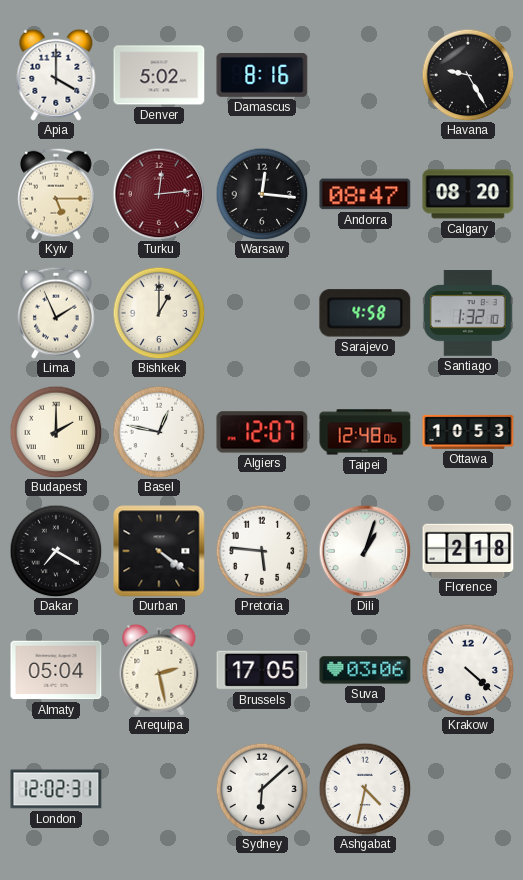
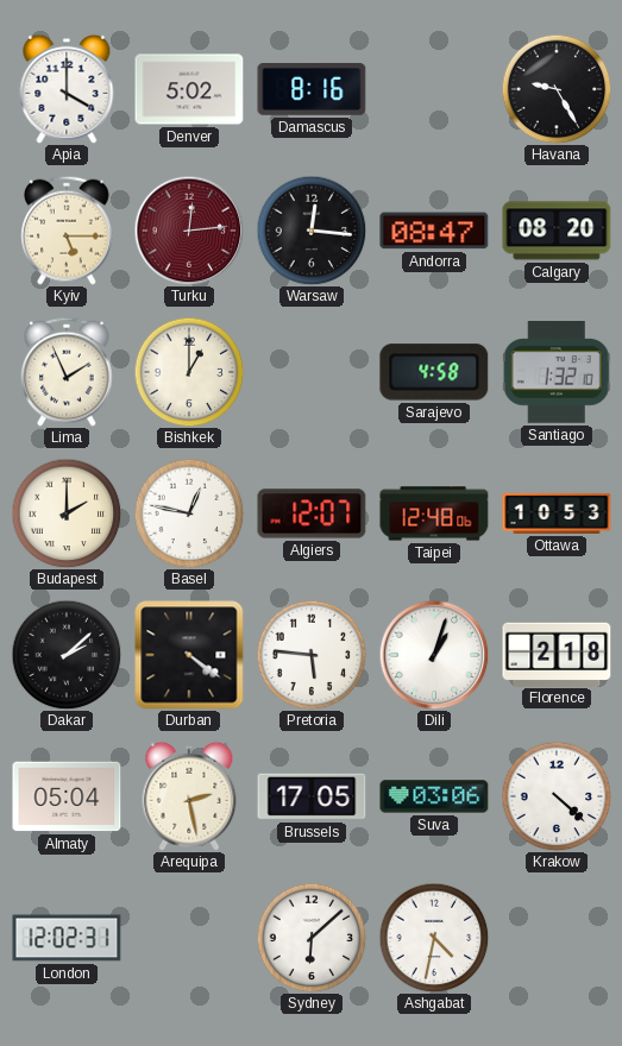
Dakar: 7:20 -> 2:08 (67, 655)
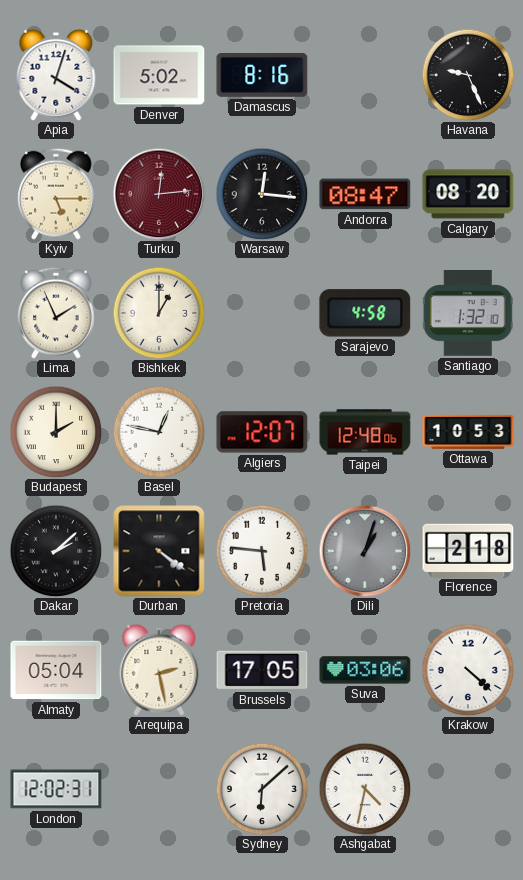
Apia: 4:00 -> 4:03 (56, 75)
Havana: 9:25 -> 9:26 (468, 75)
Dili dial: white -> grey (365, 551)
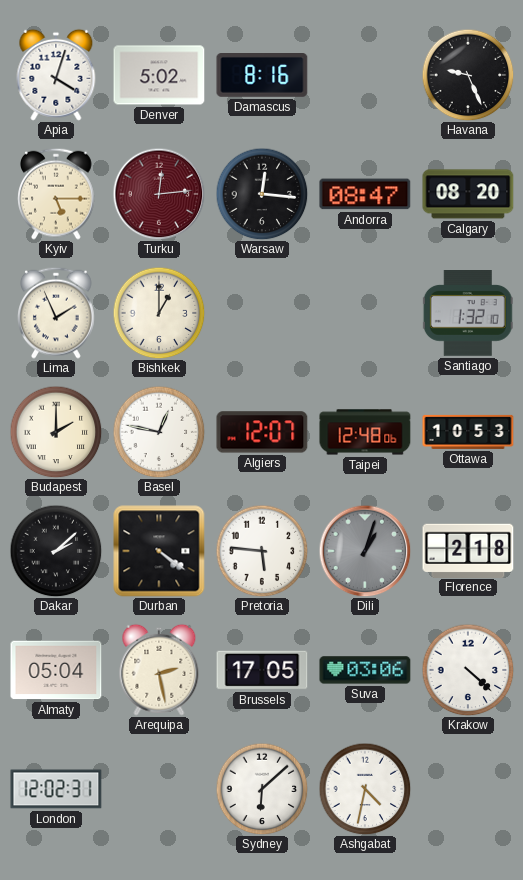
Sarajevo: 4:58 -> none (365, 313)
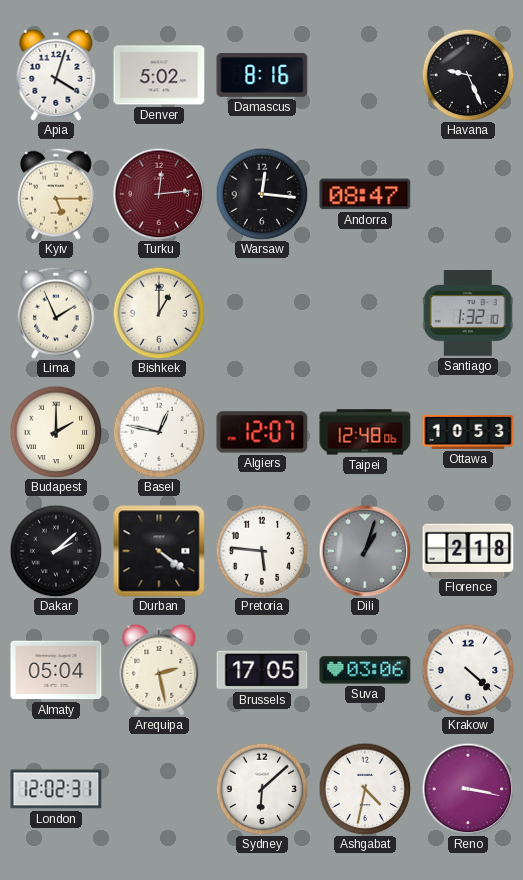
Calgary: 08:20 -> none (468, 194)
Reno: none -> 3:17 (468, 789)
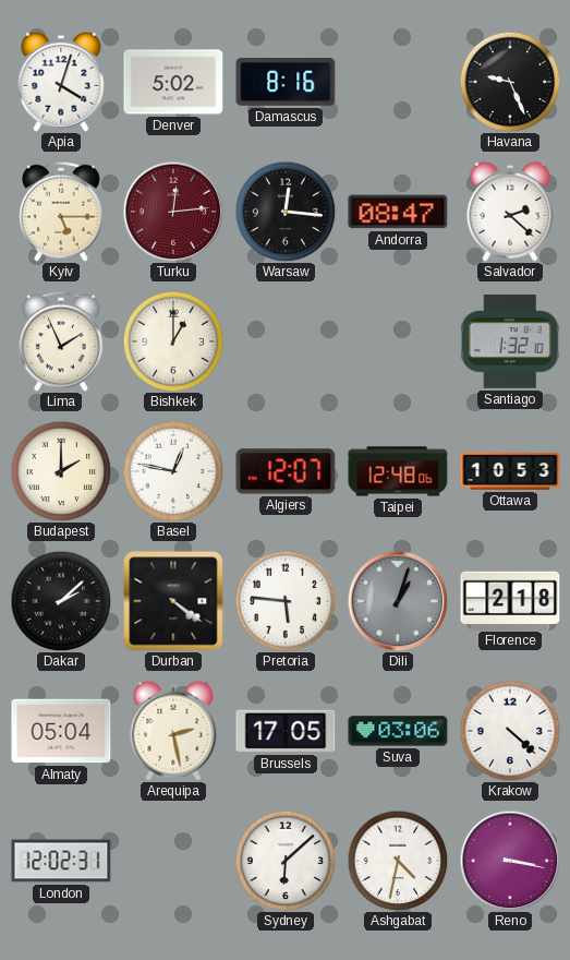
Salvador: none -> 2:22 (510, 212)
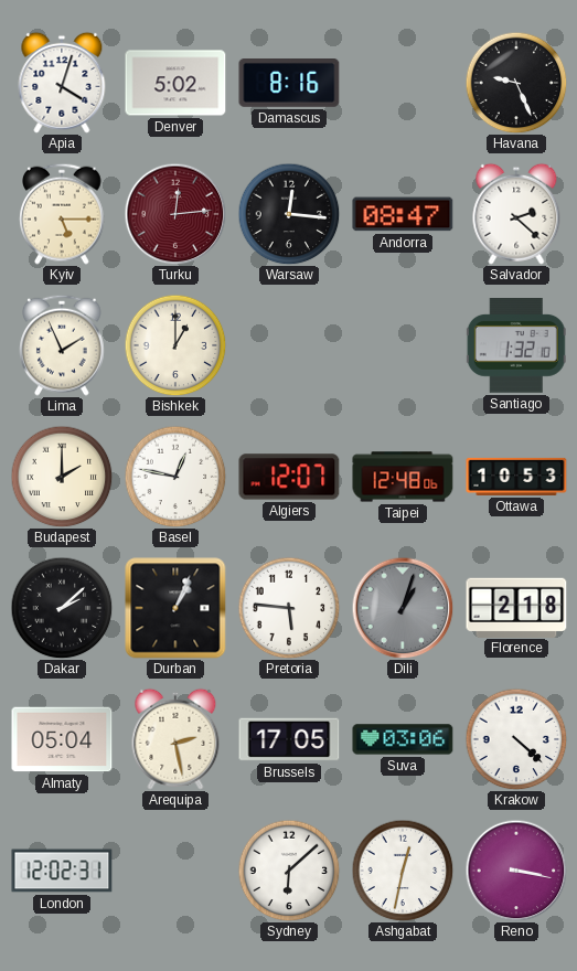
Durban: 4:21 -> 1:04 (175, 608)
Ashgabat: 4:32 -> 12:32 (403, 871)
